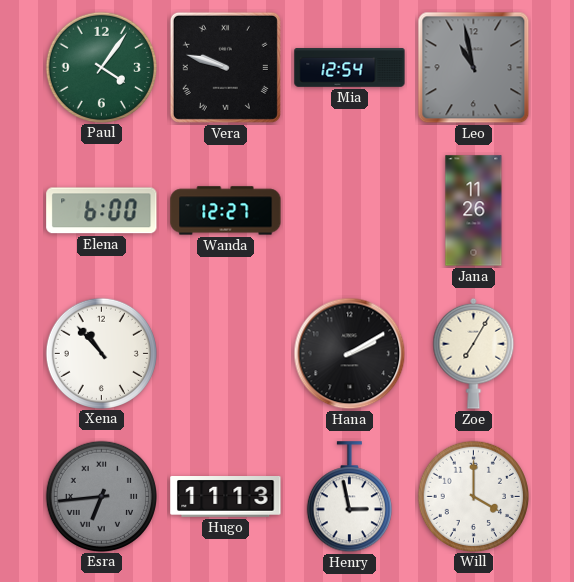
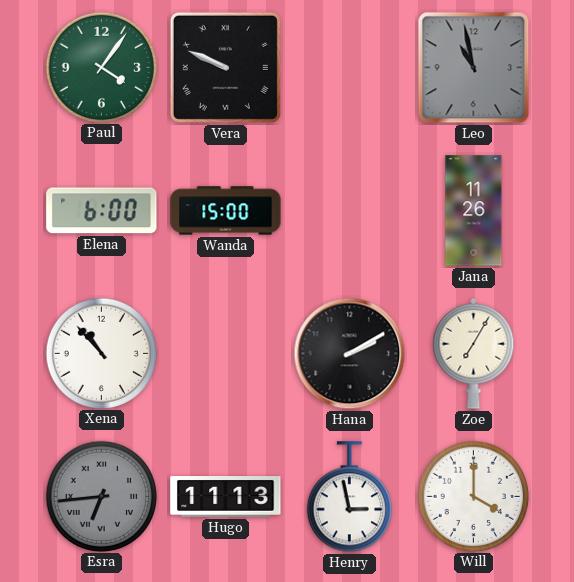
Vera: 9:48 -> 9:49 (225, 67)
Mia: 12:54 -> none (350, 68)
Wanda: 12:27 -> 15:00 (226, 211)
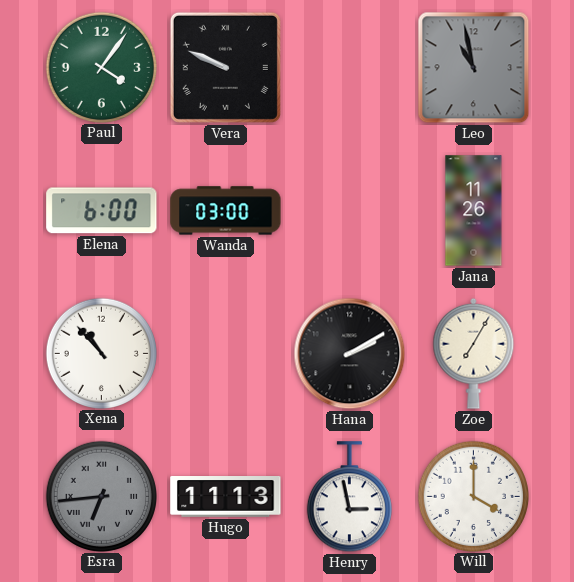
Wanda: 15:00 -> 03:00 (226, 211)
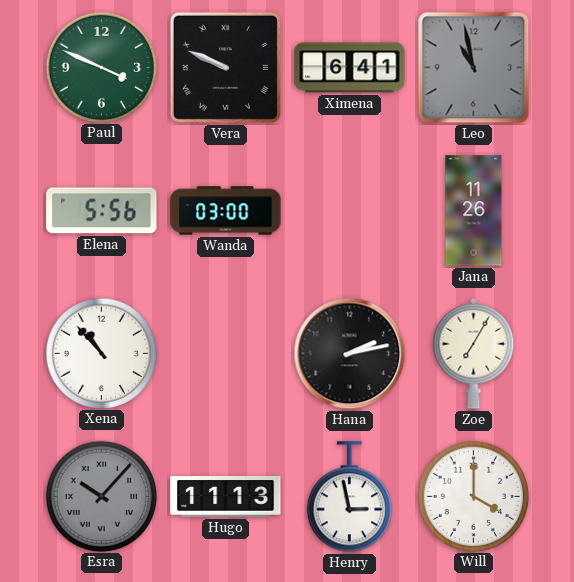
Paul: 4:06 -> 3:49 (101, 67)
Ximena: none -> 6:41 (350, 68)
Elena: 6:00 -> 5:56 (102, 211)
Hana: 2:10 -> 2:13 (350, 354)
Esra: 6:44 -> 10:07 (101, 496)
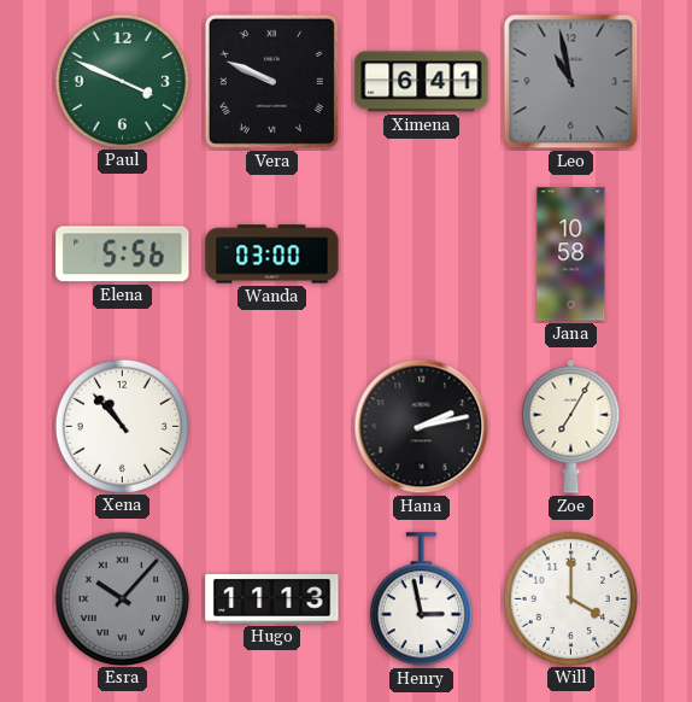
Jana: 11:26 -> 10:58 (571, 255)
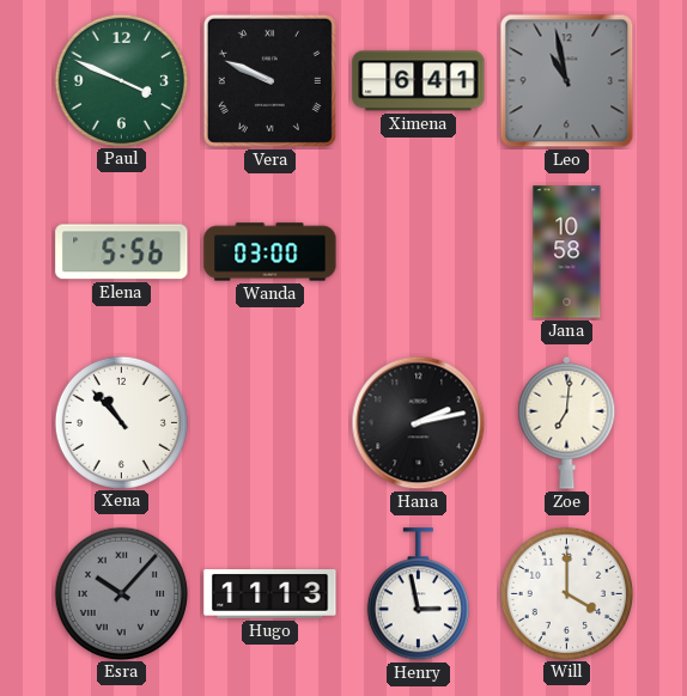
Zoe: 7:05 -> 7:01 (567, 422)
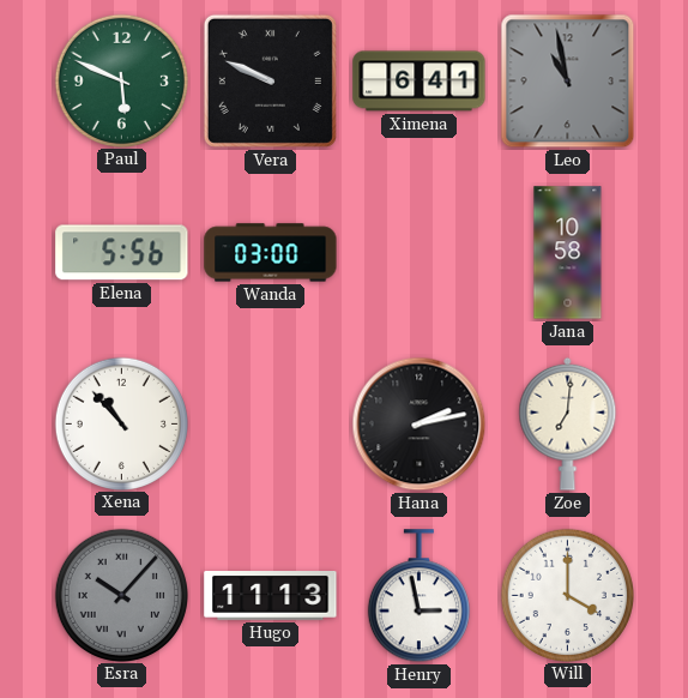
Paul: 3:49 -> 5:49 (121, 80)
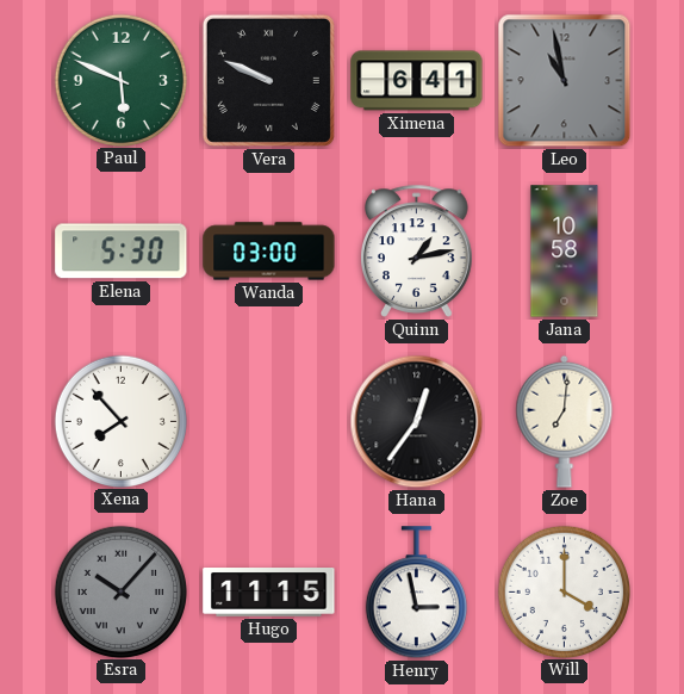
Elena: 5:56 -> 5:30 (122, 252)
Quinn: none -> 1:13 (417, 250)
Xena: 10:53 -> 7:53 (120, 421)
Hana: 2:13 -> 12:36 (417, 422)
Hugo: 11:13 -> 11:15 (269, 593)
